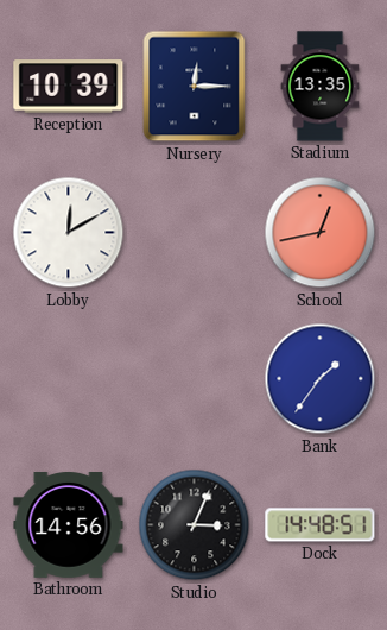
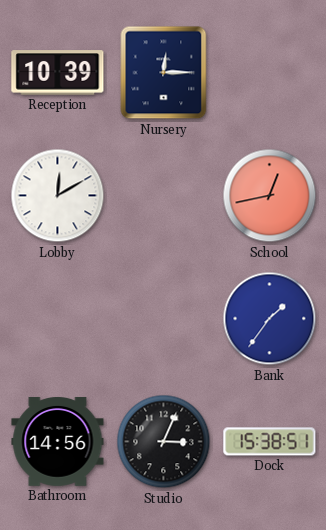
Stadium: 13:35 -> none (321, 87)
Dock: 14:48 -> 15:38 (270, 442)
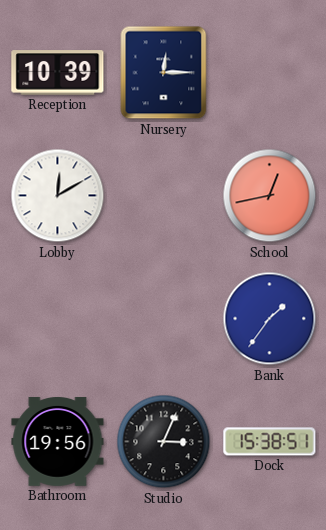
Bathroom: 14:56 -> 19:56 (58, 442)
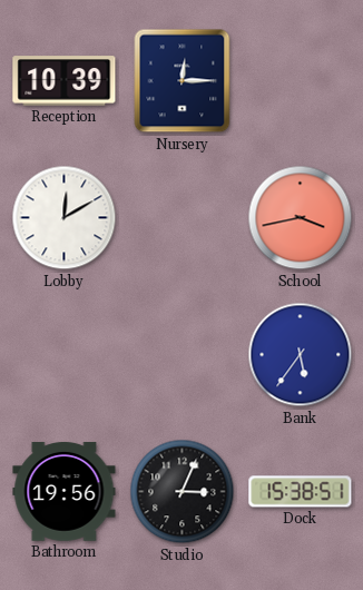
School: 12:43 -> 3:43 (301, 218)
Bank: 1:36 -> 5:36 (301, 355)
